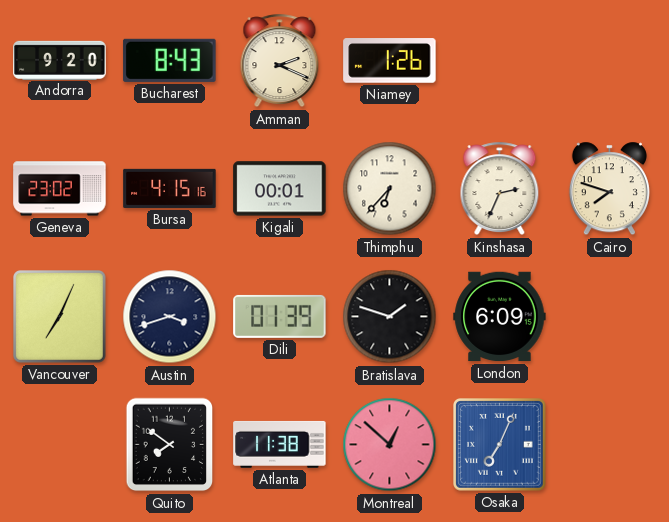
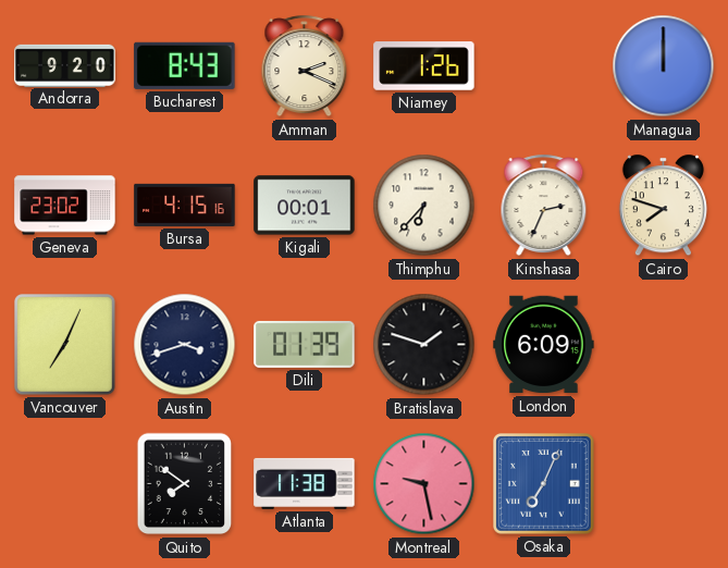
Managua: none -> 12:00 (664, 66)
Montreal: 12:52 -> 9:28 (424, 484)
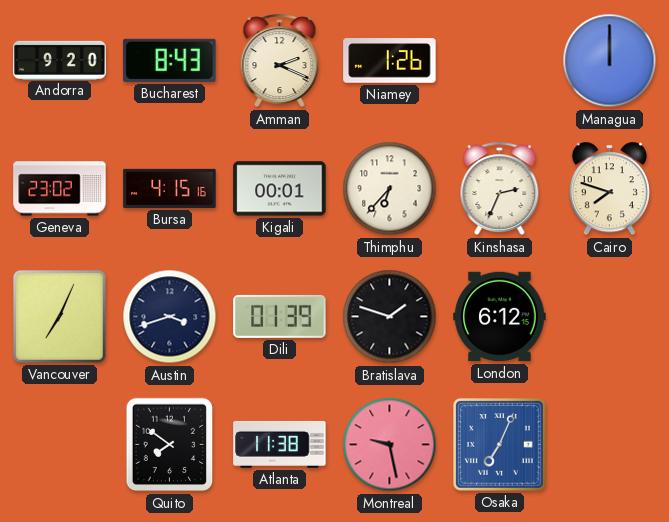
London: 6:09 -> 6:12 (500, 317)
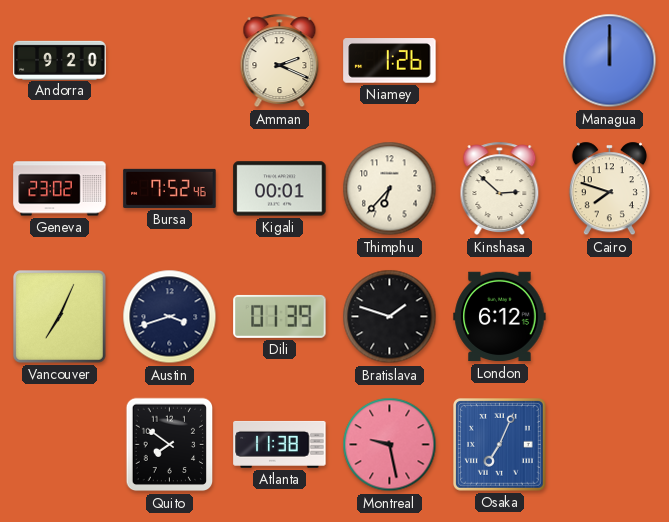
Bucharest: 8:43 -> none (170, 60)
Bursa: 4:15 -> 7:52 (170, 188)
Kinshasa: 2:34 -> 2:52 (500, 189)
